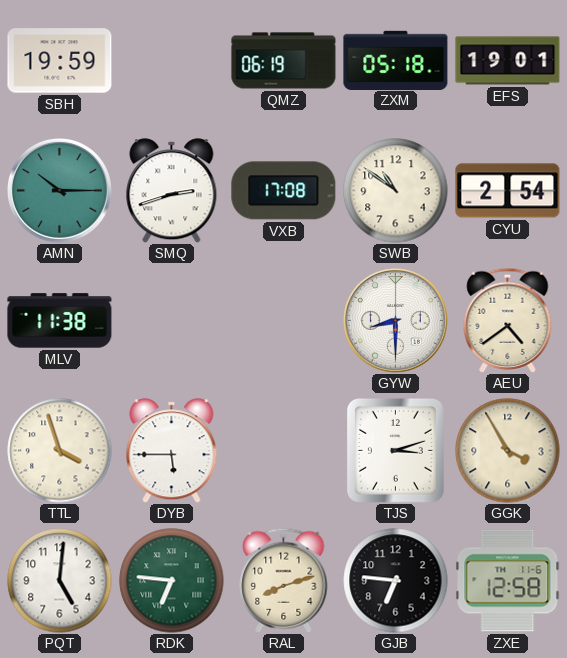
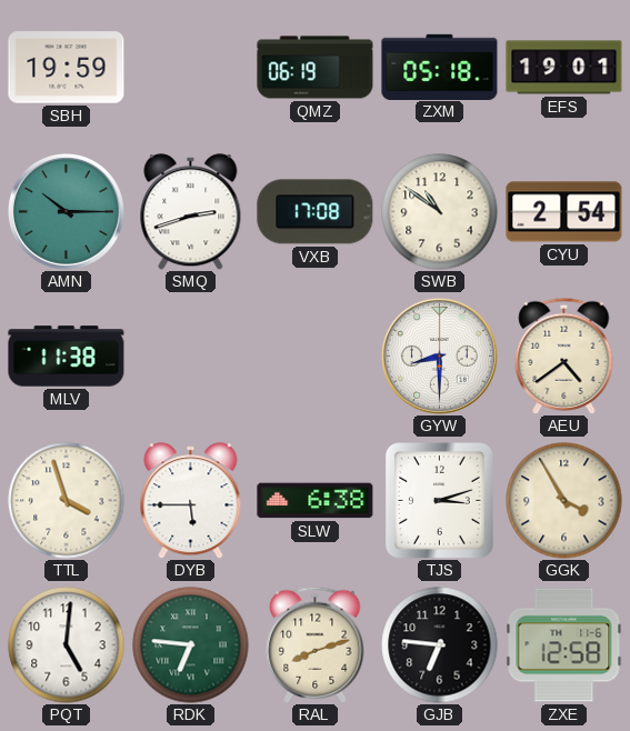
SLW: none -> 6:38 (316, 501)
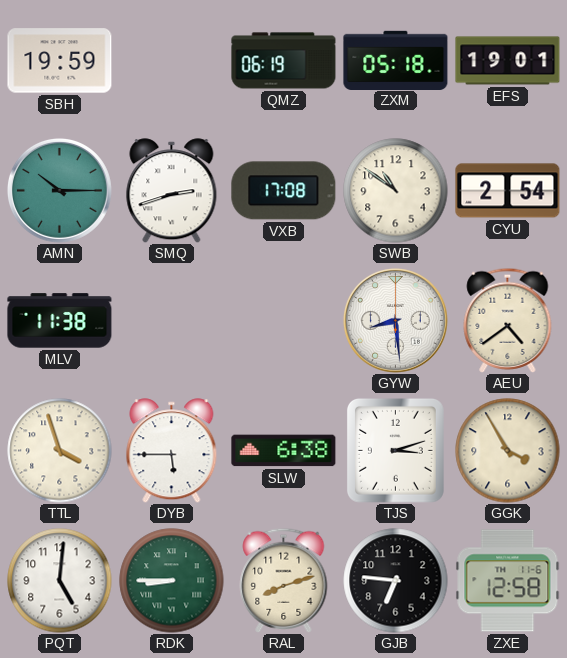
GYW: 8:30 -> 8:29 (395, 320)
RDK: 6:46 -> 8:45 (172, 581)
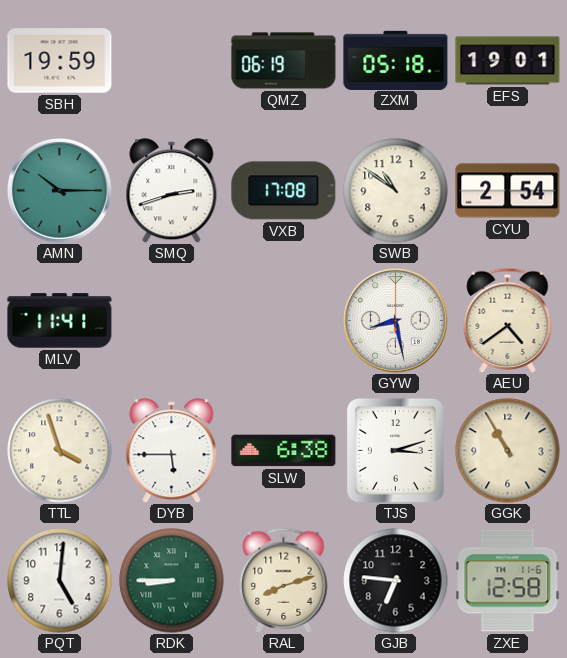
MLV: 11:38 -> 11:41 (60, 321)
GYW: 8:29 -> 8:28 (395, 320)
GGK: 3:55 -> 10:55 (508, 451)
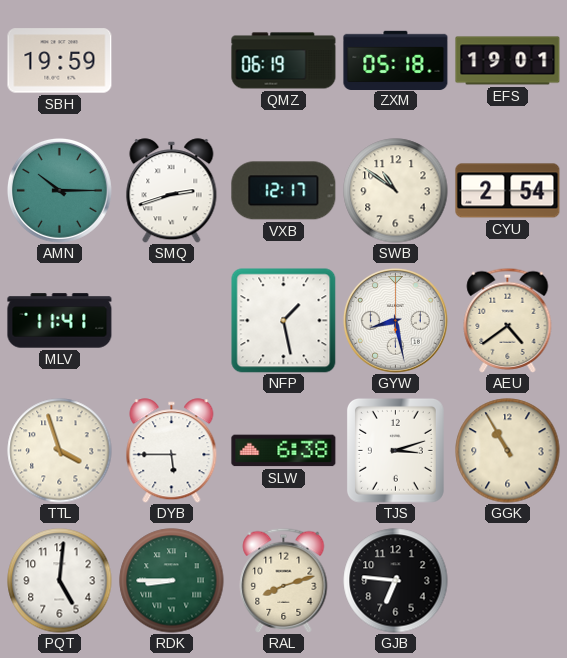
VXB: 17:08 -> 12:17 (284, 191)
NFP: none -> 1:28 (283, 320)
ZXE: 12:58 -> none (508, 581)
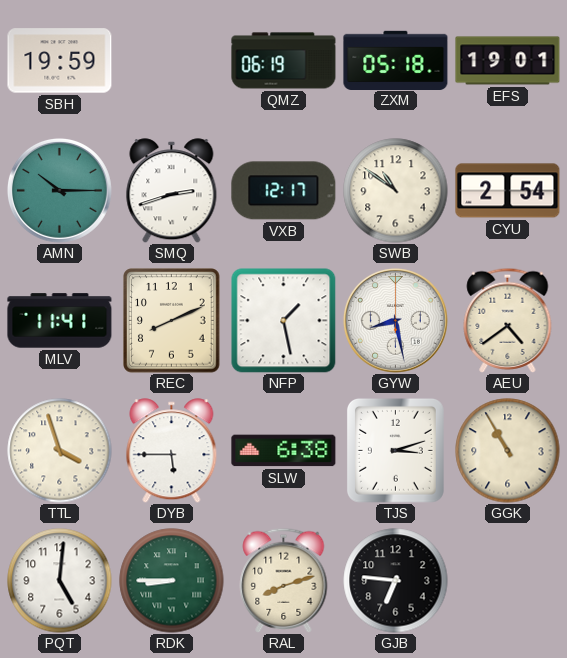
REC: none -> 8:11 (172, 321)
